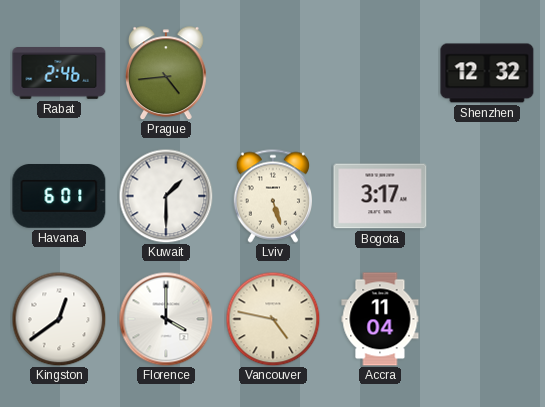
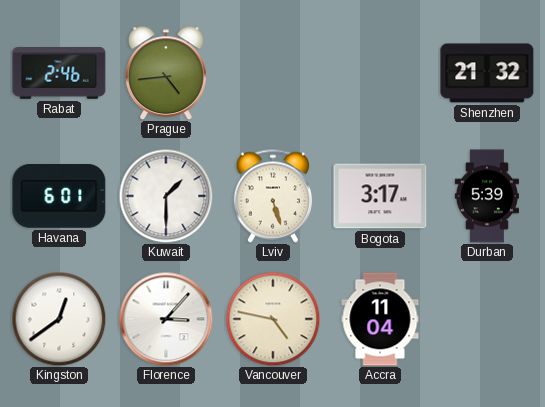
Shenzhen: 12:32 -> 21:32 (487, 73)
Durban: none -> 5:39 (487, 196)
Florence: 4:00 -> 3:07 (166, 319)
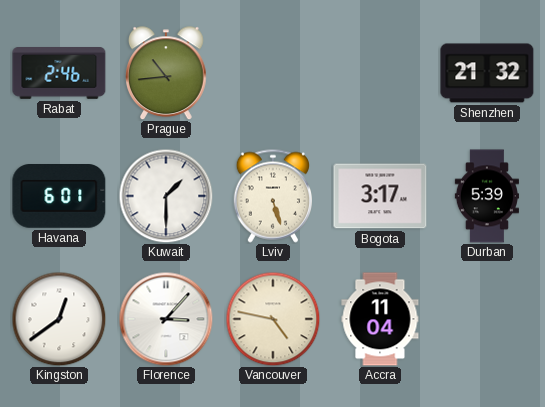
Prague: 4:44 -> 10:44 (167, 73)
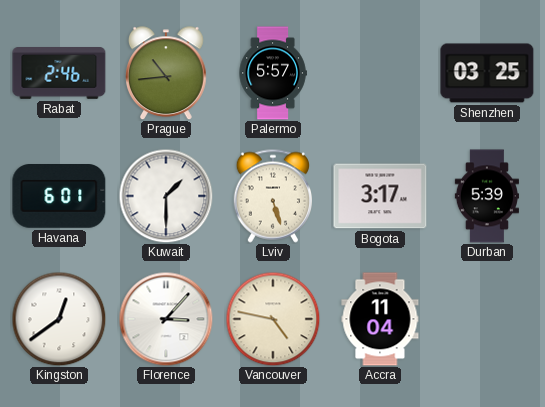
Palermo: none -> 5:57 (273, 73)
Shenzhen: 21:32 -> 03:25 (487, 73)
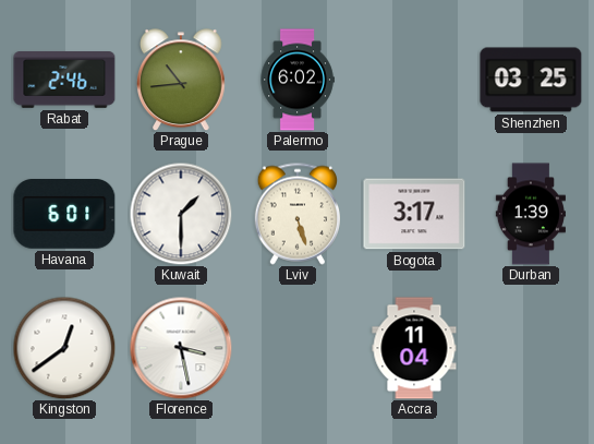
Palermo: 5:57 -> 6:02 (298, 80)
Durban: 5:39 -> 1:39 (531, 214)
Florence: 3:07 -> 3:28 (181, 348)
Vancouver: 4:47 -> none (273, 319)
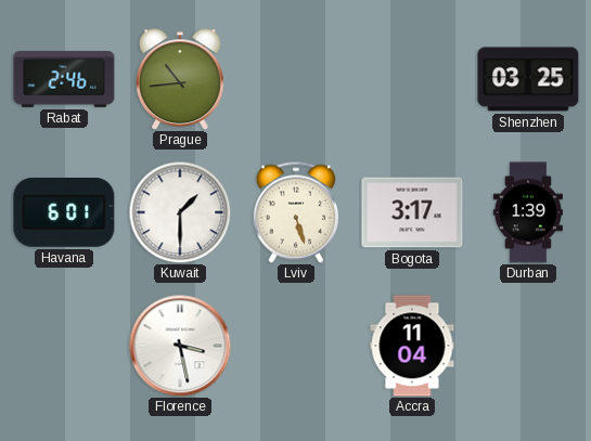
Palermo: 6:02 -> none (298, 80)
Kingston: 12:39 -> none (64, 348)
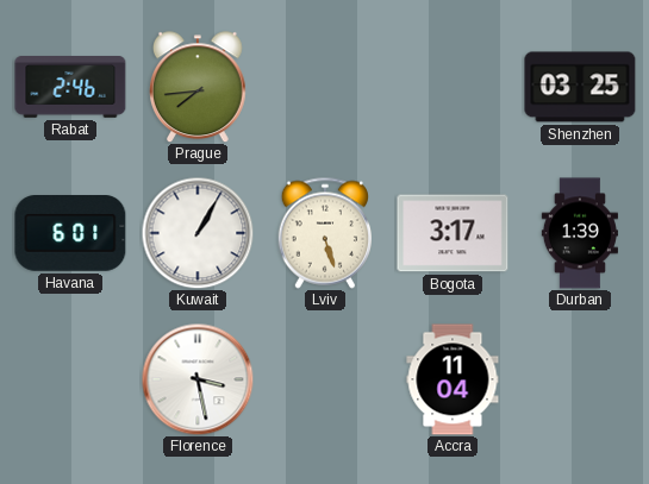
Prague: 10:44 -> 7:44 (199, 87)
Kuwait: 1:30 -> 1:05 (198, 233)
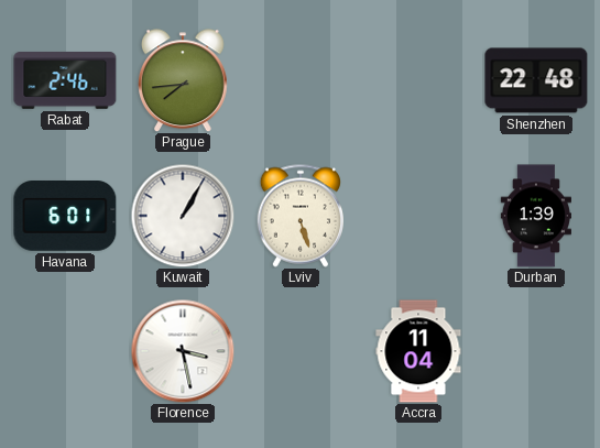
Shenzhen: 03:25 -> 22:48 (536, 80)
Bogota: 3:17 -> none (453, 233)
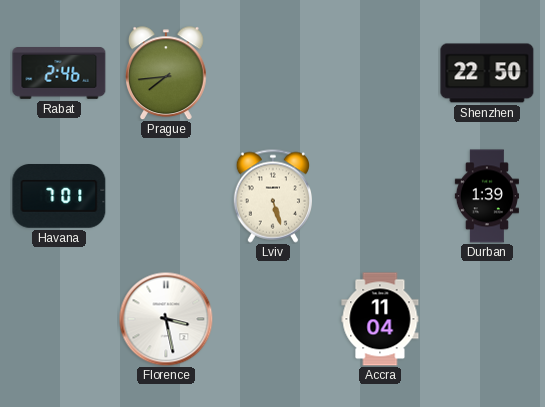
Shenzhen: 22:48 -> 22:50 (487, 73)
Havana: 6:01 -> 7:01 (59, 197)
Kuwait: 1:05 -> none (183, 216)
